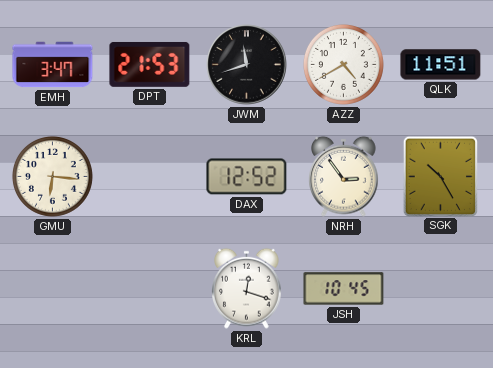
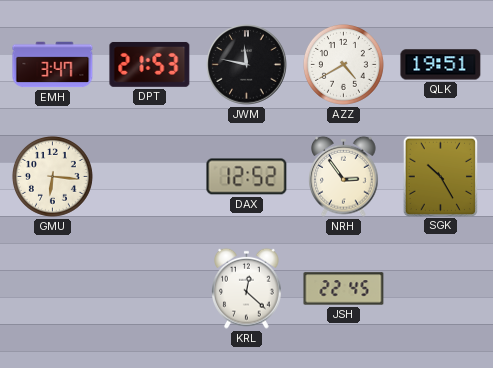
JWM: 11:42 -> 11:47 (247, 65)
QLK: 11:51 -> 19:51 (441, 65)
KRL: 12:18 -> 12:22 (247, 288)
JSH: 10:45 -> 22:45 (344, 289)
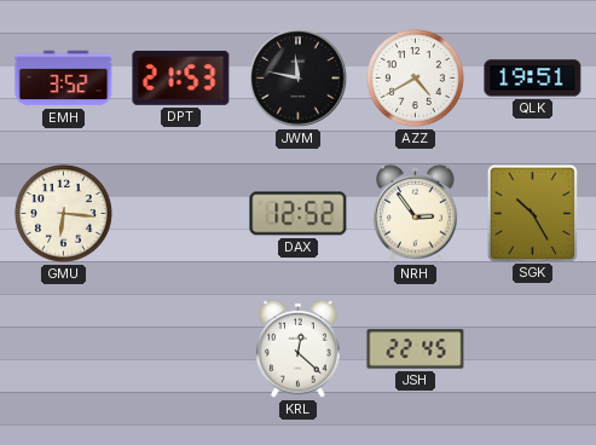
EMH: 3:47 -> 3:52 (64, 79)
